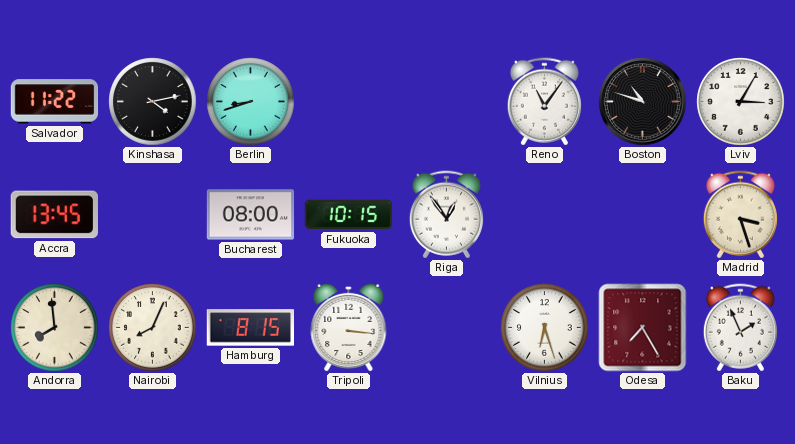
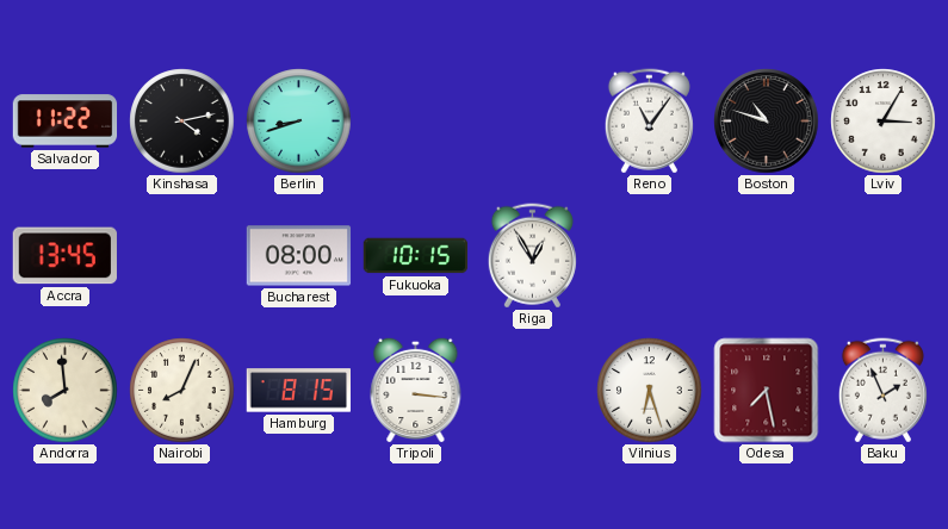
Riga: 12:54 -> 12:55 (532, 256)
Madrid: 3:27 -> none (740, 215)
Odesa: 7:25 -> 7:28 (767, 391)
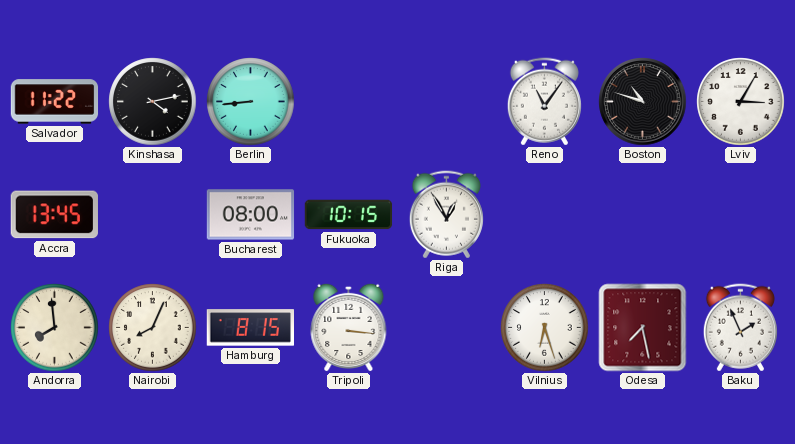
Berlin: 8:42 -> 8:44 (251, 102)
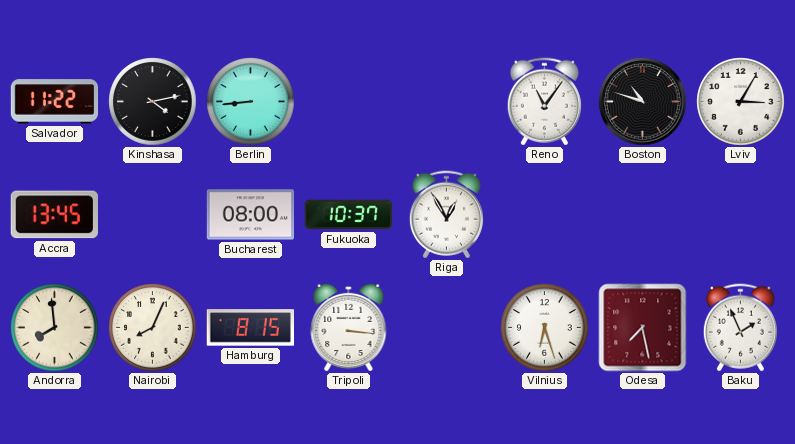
Fukuoka: 10:15 -> 10:37 (349, 215)
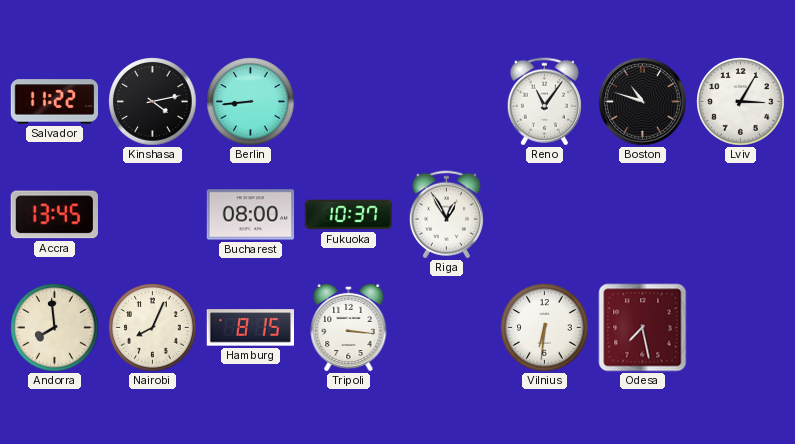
Vilnius: 6:27 -> 6:31 (545, 328)
Baku: 1:56 -> none (740, 328)
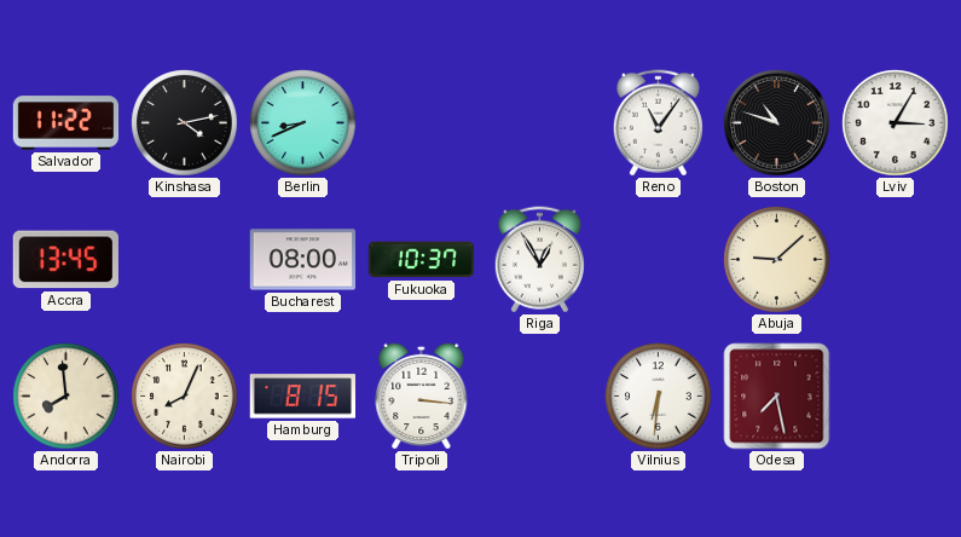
Berlin: 8:44 -> 8:41 (303, 123)
Abuja: none -> 9:08 (777, 260)
